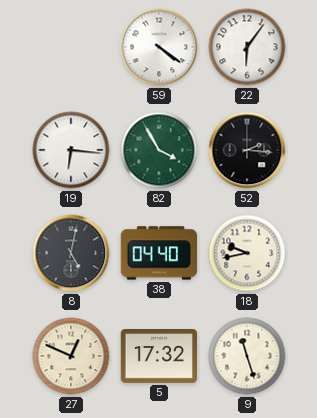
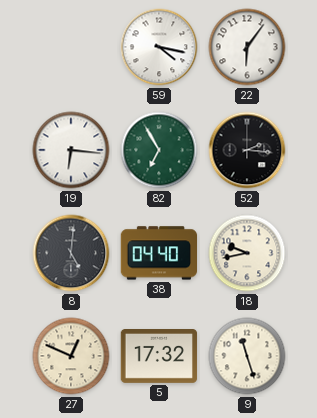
59: 4:21 -> 4:17 (159, 47)
82: 3:55 -> 6:55 (159, 150)
8: 5:02 -> 5:01 (71, 253)
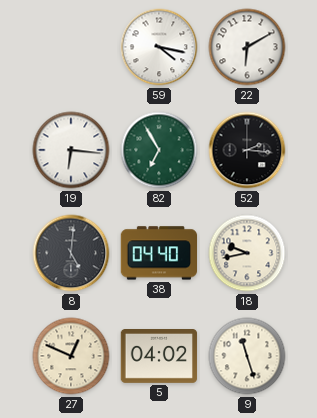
22: 6:06 -> 6:10 (247, 47)
5: 17:32 -> 04:02 (159, 357)
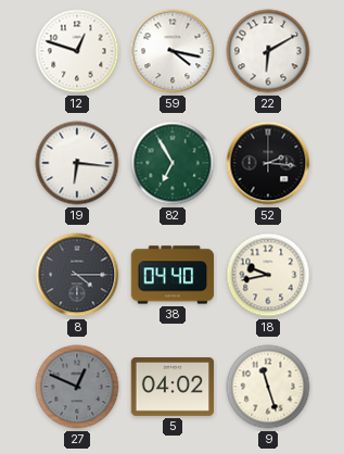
12: none -> 12:48 (77, 51)
8: 5:01 -> 4:15 (77, 275)
27 dial: cream -> grey (77, 387)
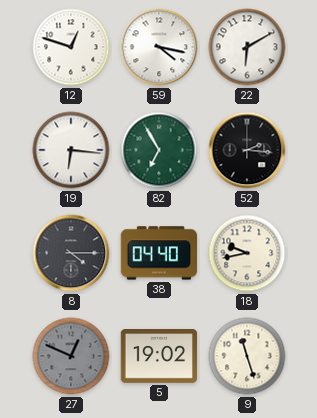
5: 04:02 -> 19:02 (159, 357)
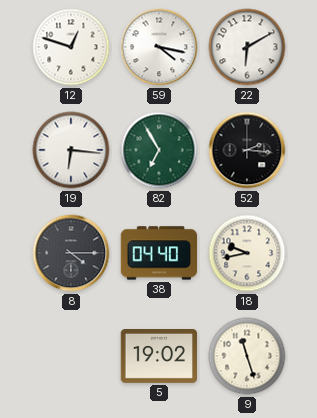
27: 12:49 -> none (71, 356)
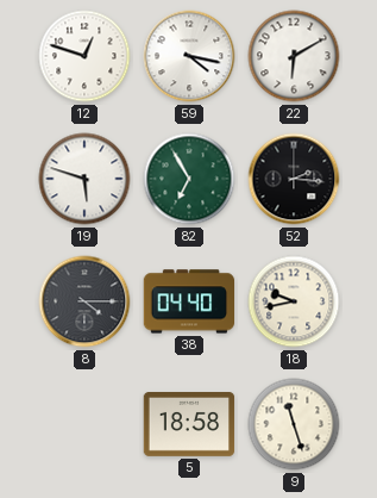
19: 6:16 -> 5:48 (84, 179)
5: 19:02 -> 18:58 (189, 425)
